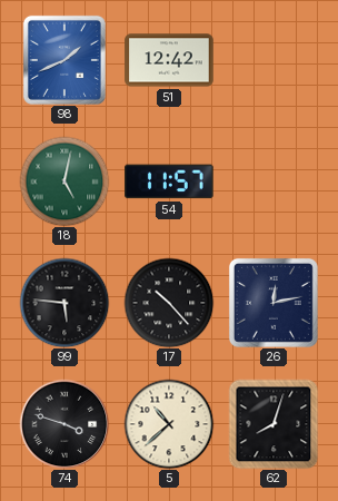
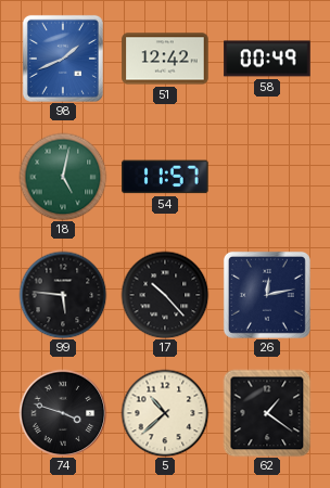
58: none -> 00:49 (267, 59)
62: 8:03 -> 1:21 (267, 413)
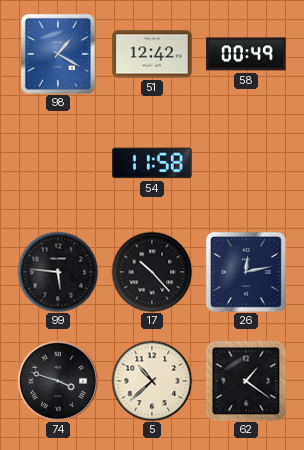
98: 1:41 -> 1:20 (58, 54)
18: 5:02 -> none (63, 177)
54: 11:57 -> 11:58 (152, 163)
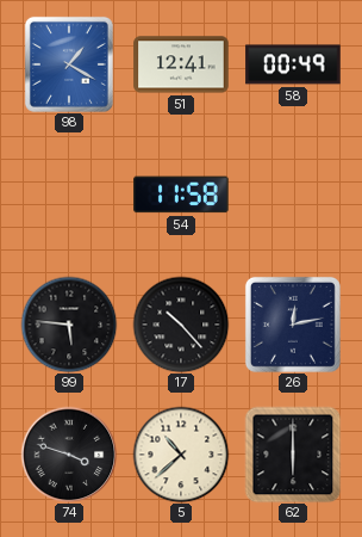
51: 12:42 -> 12:41 (181, 64)
62: 1:21 -> 6:00 (293, 455)
